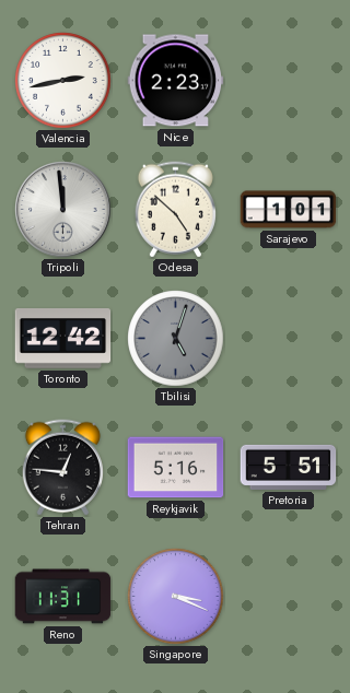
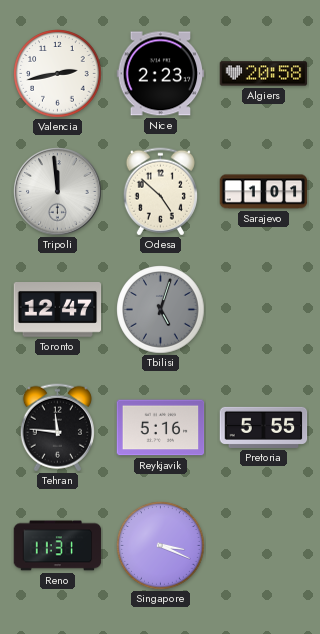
Algiers: none -> 20:58 (264, 74)
Toronto: 12:42 -> 12:47 (58, 310)
Tehran: 12:46 -> 11:46 (57, 428)
Pretoria: 5:51 -> 5:55 (264, 427)
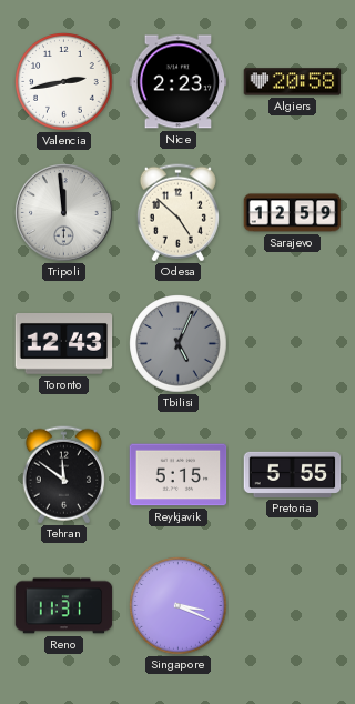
Sarajevo: 1:01 -> 12:59 (293, 213)
Toronto: 12:47 -> 12:43 (64, 344)
Tbilisi: 5:03 -> 5:04 (179, 344)
Tehran: 11:46 -> 11:51 (63, 475)
Reykjavik: 5:16 -> 5:15 (179, 475)
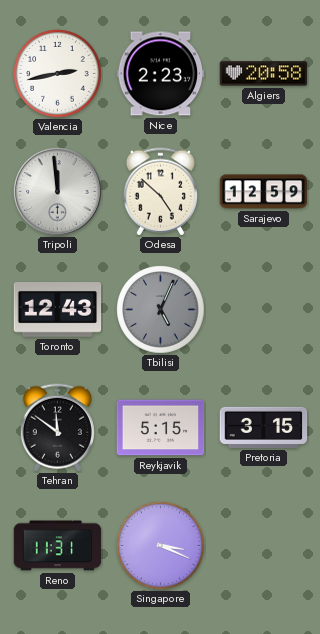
Pretoria: 5:55 -> 3:15 (264, 427)
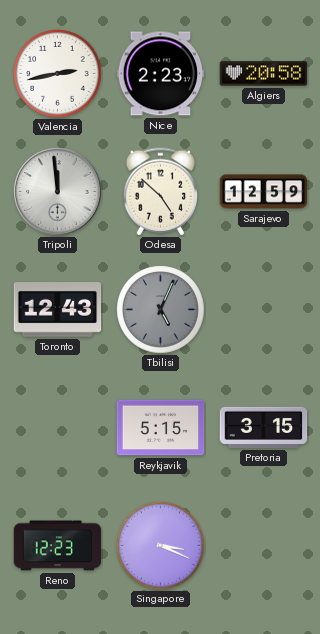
Tehran: 11:51 -> none (57, 428)
Reno: 11:31 -> 12:23 (58, 546)
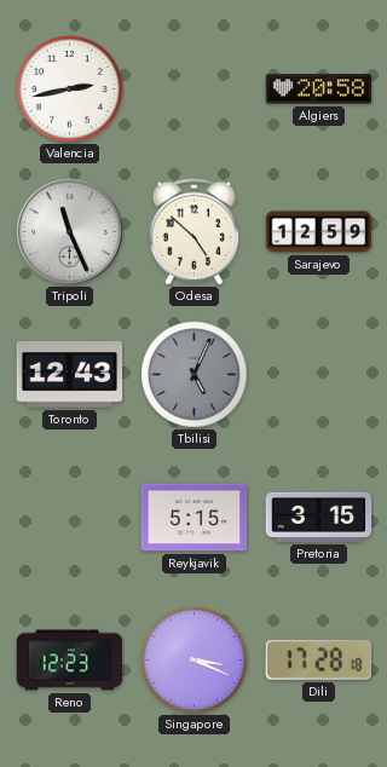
Nice: 2:23 -> none (161, 74)
Tripoli: 11:59 -> 11:26 (70, 232)
Dili: none -> 17:28 (318, 661)
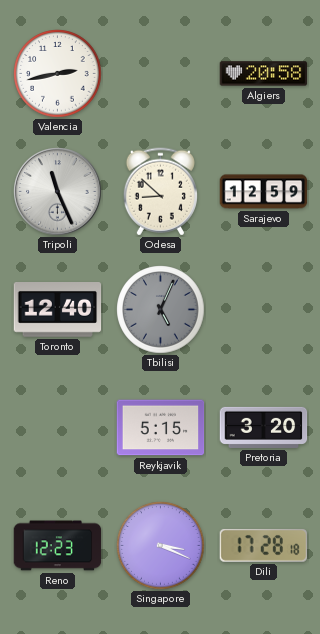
Odesa: 4:52 -> 8:52 (160, 192)
Toronto: 12:43 -> 12:40 (58, 310)
Pretoria: 3:15 -> 3:20 (264, 427)
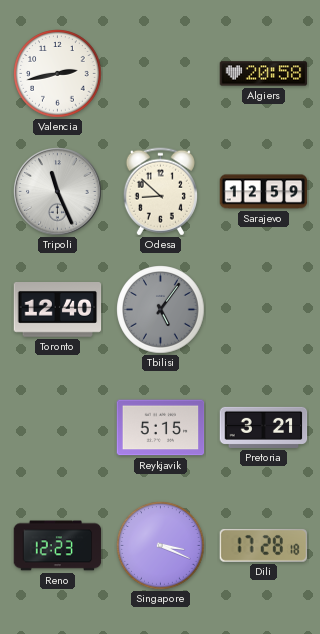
Tbilisi: 5:04 -> 5:06 (161, 310)
Pretoria: 3:20 -> 3:21 (264, 427)
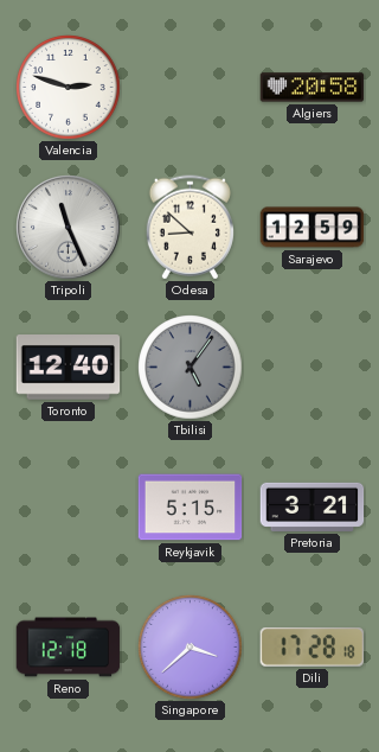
Valencia: 2:43 -> 2:48 (69, 88)
Reno: 12:23 -> 12:18 (69, 648)
Singapore: 3:19 -> 3:38 (191, 648)
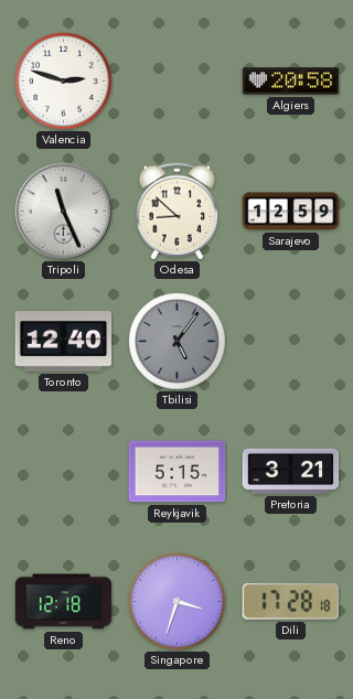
Singapore: 3:38 -> 3:33 (178, 602)
